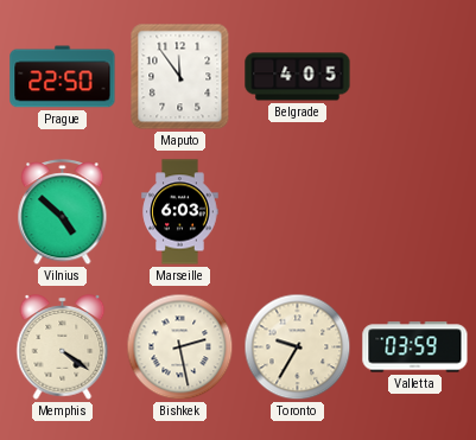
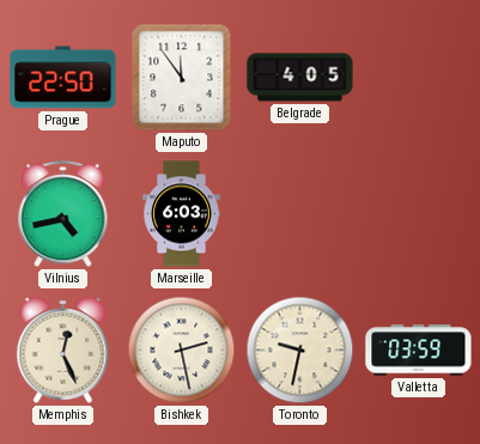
Vilnius: 4:52 -> 4:43 (63, 214)
Memphis: 4:21 -> 12:26 (63, 351)
Toronto: 9:35 -> 9:32 (300, 351)
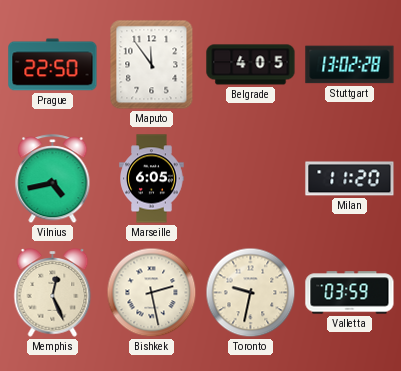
Stuttgart: none -> 13:02 (350, 65)
Marseille: 6:03 -> 6:05 (152, 179)
Milan: none -> 11:20 (350, 179)
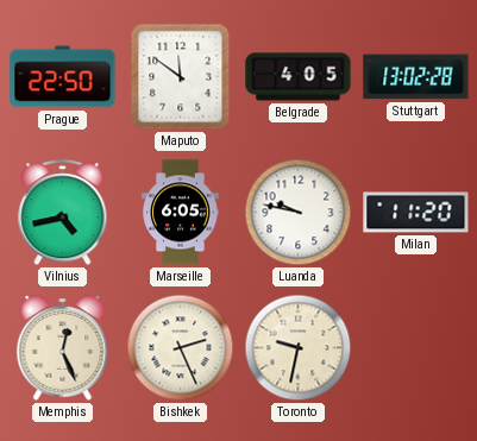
Maputo: 11:54 -> 11:51 (181, 77)
Luanda: none -> 9:47 (299, 213)
Bishkek: 2:28 -> 2:26 (181, 348)
Valletta: 03:59 -> none (350, 293)
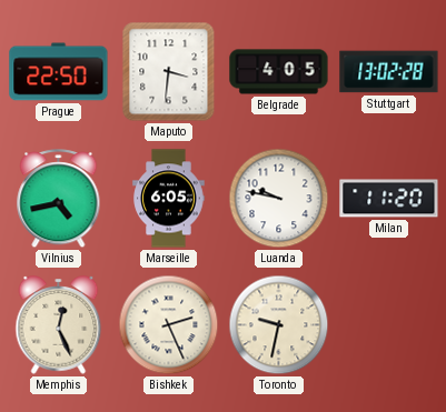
Maputo: 11:51 -> 3:31 (169, 72)
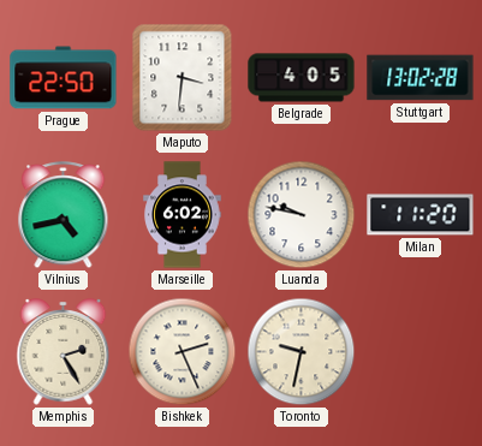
Marseille: 6:05 -> 6:02 (183, 215)
Memphis: 12:26 -> 2:25 (64, 352)
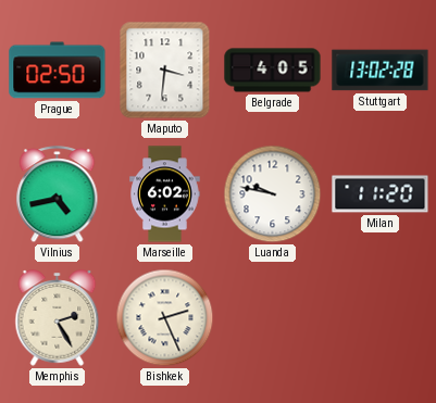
Prague: 22:50 -> 02:50 (58, 71)
Toronto: 9:32 -> none (302, 352)
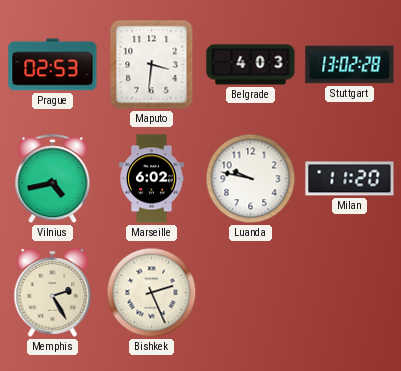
Prague: 02:50 -> 02:53 (53, 65)
Belgrade: 4:05 -> 4:03 (251, 65)
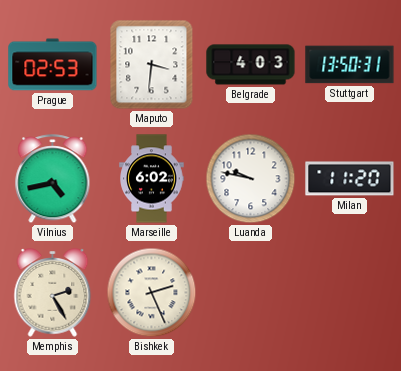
Stuttgart: 13:02 -> 13:50 (350, 65)
